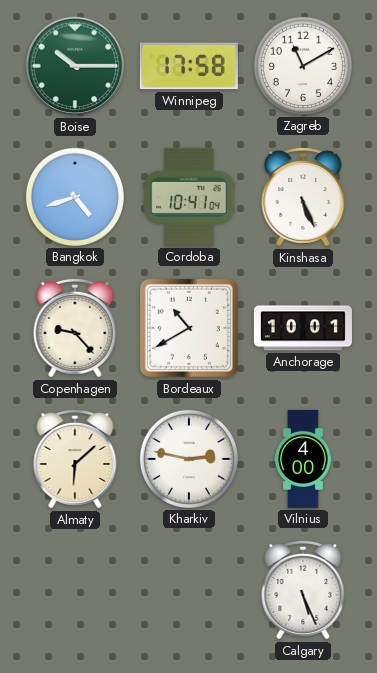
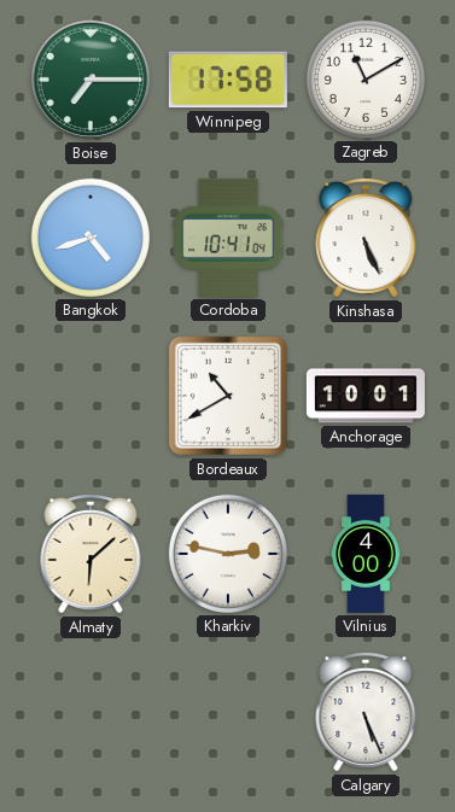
Boise: 10:15 -> 7:15 (91, 80)
Copenhagen: 9:23 -> none (75, 329)
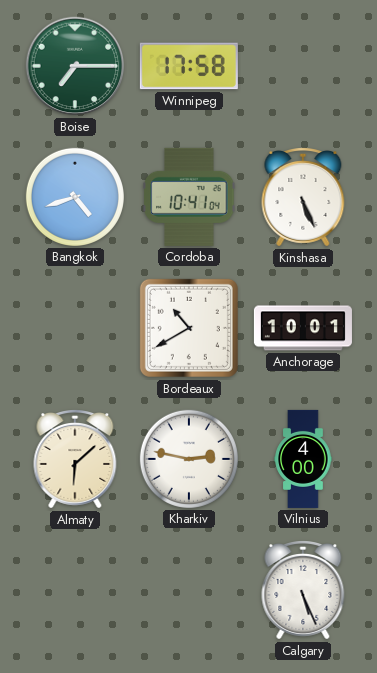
Zagreb: 11:10 -> none (366, 80)
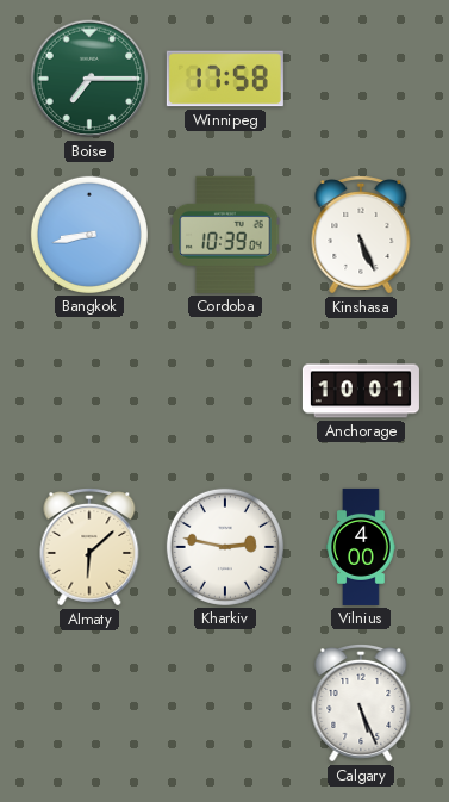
Bangkok: 4:42 -> 8:43 (89, 235)
Cordoba: 10:41 -> 10:39 (225, 235)
Bordeaux: 10:40 -> none (189, 328)
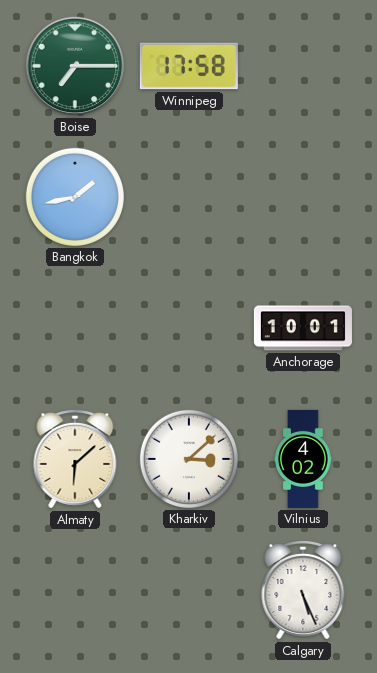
Bangkok: 8:43 -> 1:43 (75, 197)
Cordoba: 10:39 -> none (225, 235)
Kinshasa: 5:26 -> none (361, 236)
Kharkiv: 2:47 -> 3:08 (189, 459)
Vilnius: 4:00 -> 4:02 (303, 459)
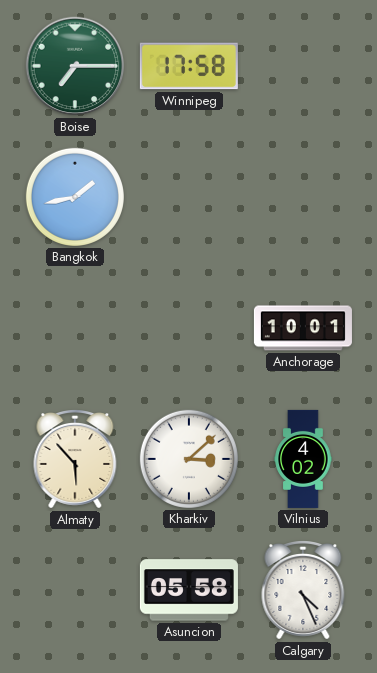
Almaty: 6:08 -> 5:53 (75, 460)
Asuncion: none -> 05:58 (189, 590)
Calgary: 5:26 -> 4:26 (303, 591)
